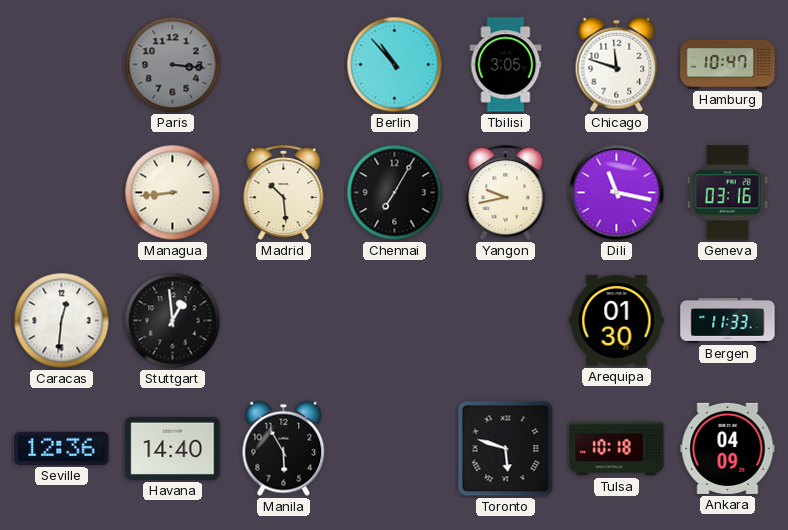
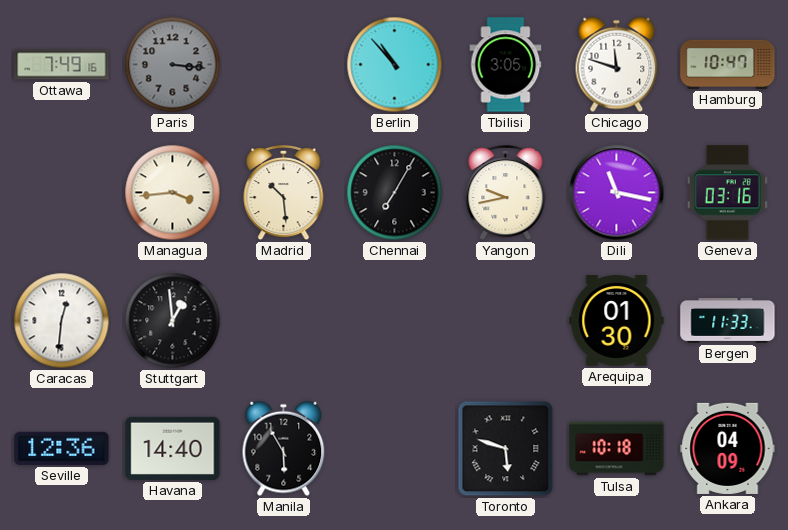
Ottawa: none -> 7:49 (62, 65)
Managua: 8:44 -> 3:44 (173, 193)
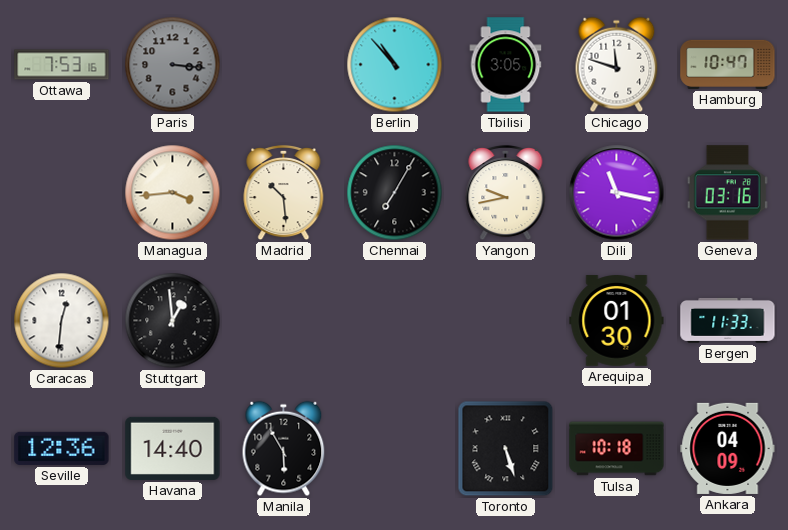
Ottawa: 7:49 -> 7:53 (62, 65)
Toronto: 5:48 -> 5:27 (506, 449)
